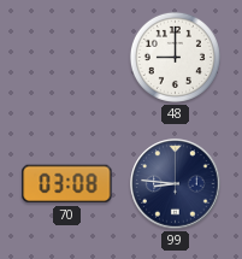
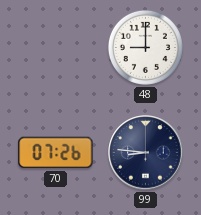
70: 03:08 -> 07:26 (56, 153)
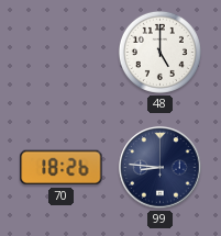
48: 9:00 -> 5:00 (159, 52)
70: 07:26 -> 18:26 (62, 168)
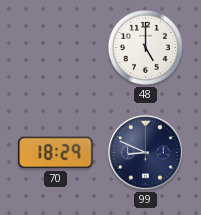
70: 18:26 -> 18:29 (56, 153)
99: 8:46 -> 8:49 (146, 153)
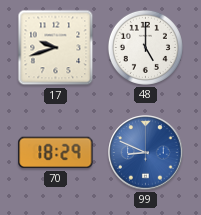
17: none -> 9:42 (56, 48)
99 dial: navy -> blue (146, 153)
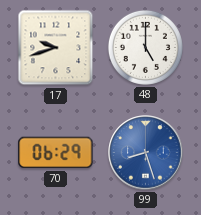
70: 18:29 -> 06:29 (56, 153)
99: 8:49 -> 8:27 (146, 153)
